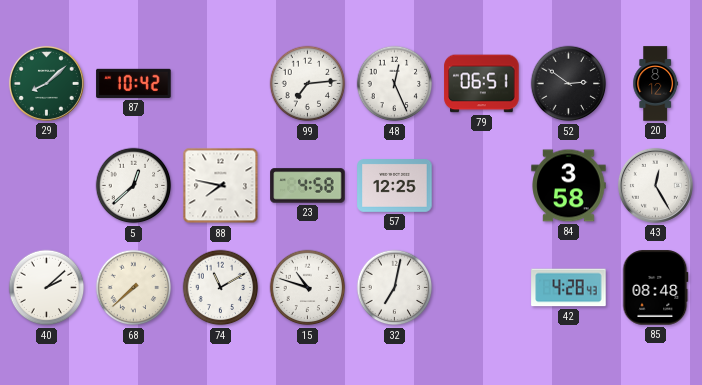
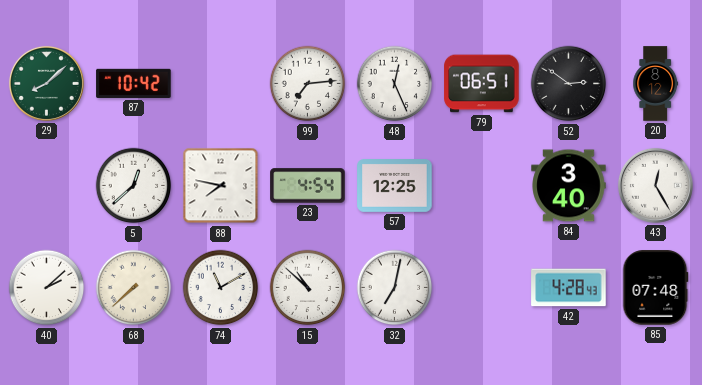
23: 4:58 -> 4:54 (308, 186)
84: 3:58 -> 3:40 (569, 186)
15: 10:48 -> 10:52 (308, 288)
85: 08:48 -> 07:48 (656, 288)
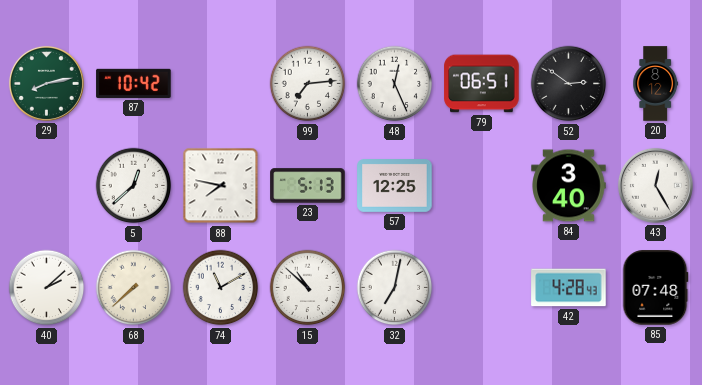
29: 8:08 -> 8:13 (46, 83)
23: 4:54 -> 5:13 (308, 186)
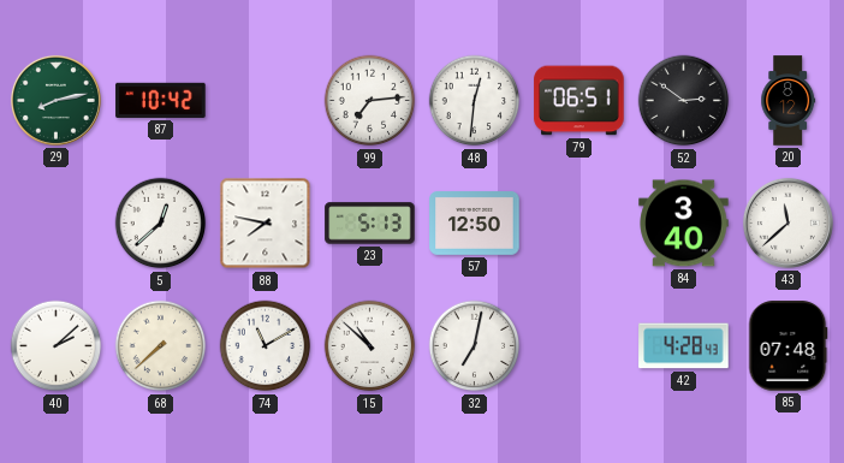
48: 12:26 -> 12:31 (475, 101)
57: 12:25 -> 12:50 (475, 224)
43: 12:25 -> 11:38 (787, 222)
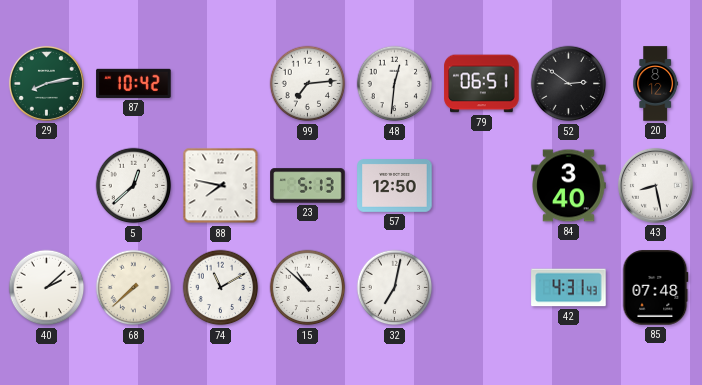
43: 11:38 -> 8:28 (655, 185)
42: 4:28 -> 4:31 (569, 288)
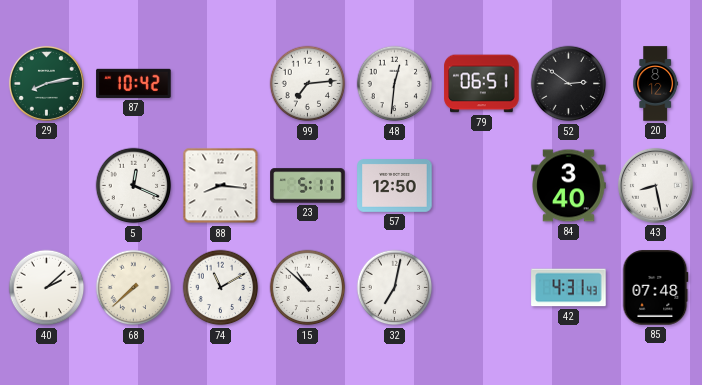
5: 12:38 -> 12:19 (134, 186)
88: 7:47 -> 8:16 (221, 186)
23: 5:13 -> 5:11 (308, 186)
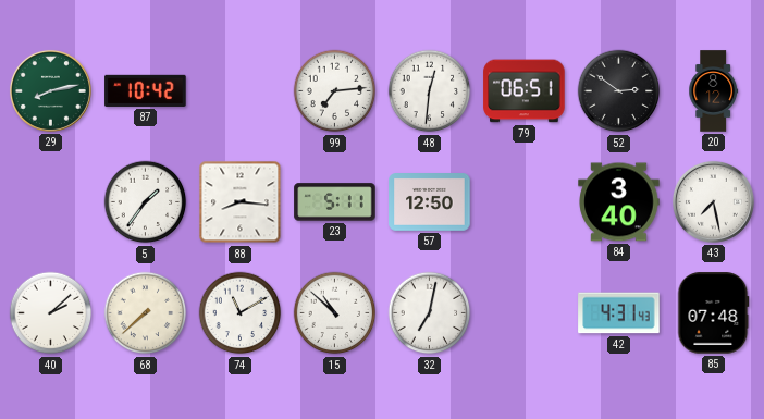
5: 12:19 -> 1:36 (146, 202)
43: 8:28 -> 7:28 (713, 201)
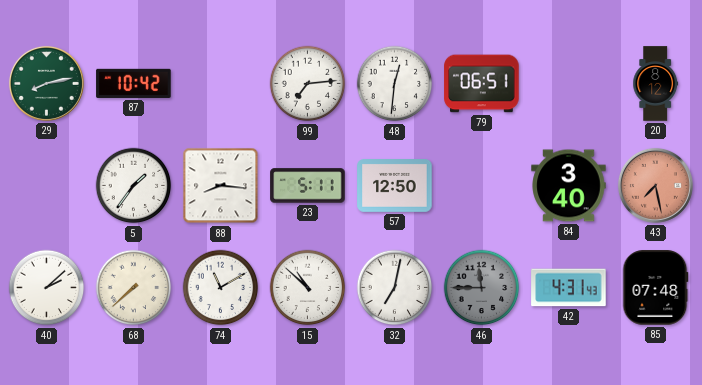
52: 2:51 -> none (619, 91)
43 dial: white -> salmon (655, 185)
46: none -> 11:45 (482, 288)
